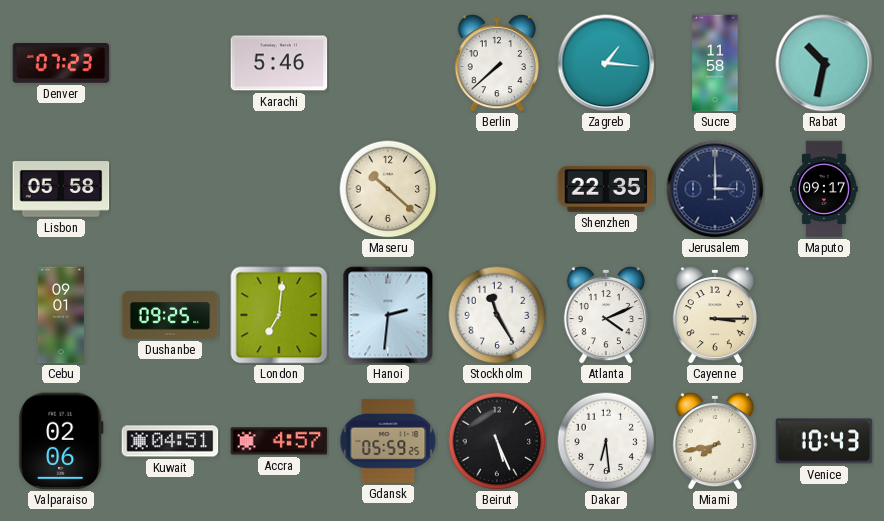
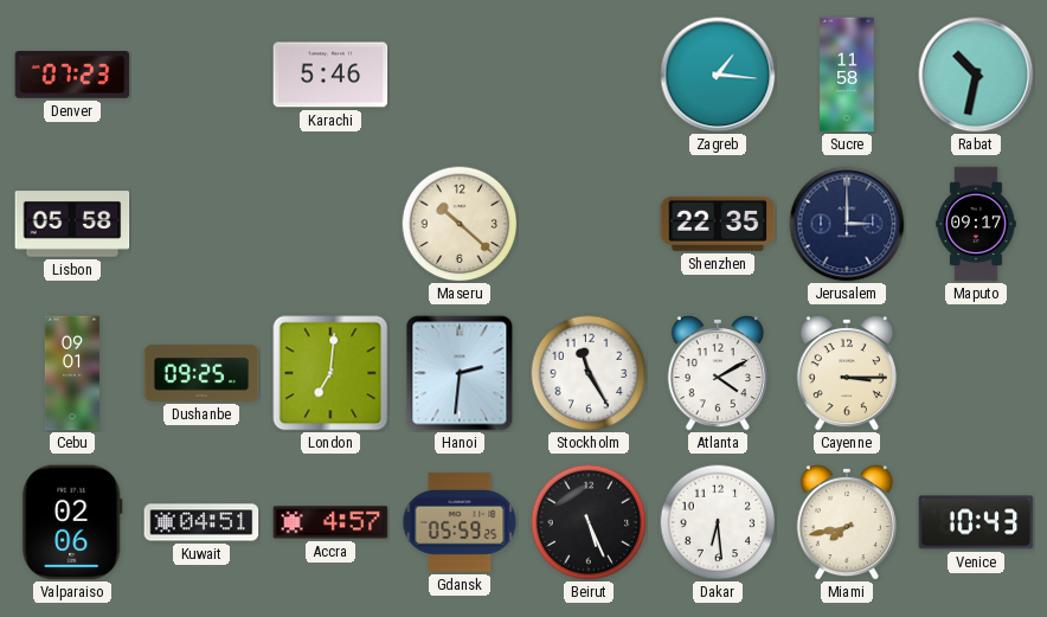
Berlin: 7:38 -> none (497, 63)
Atlanta: 4:11 -> 4:10 (718, 373)
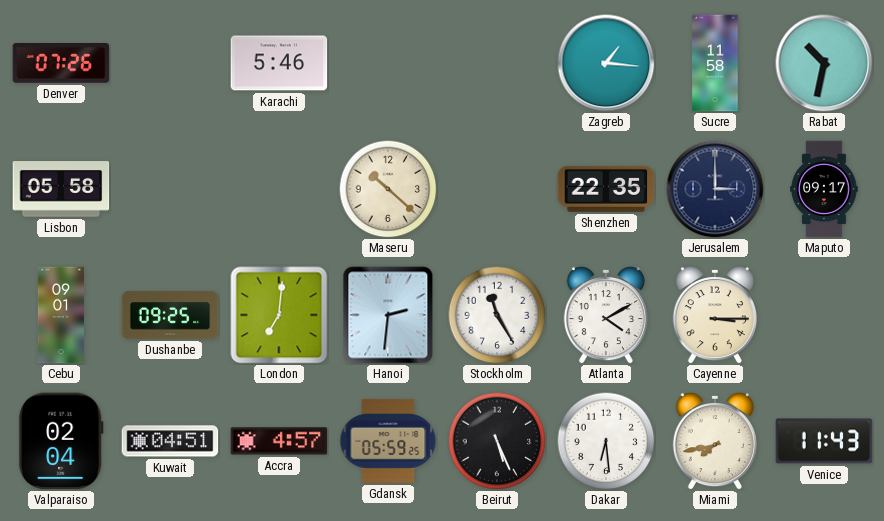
Denver: 07:23 -> 07:26 (61, 64)
Valparaiso: 02:06 -> 02:04 (61, 441)
Venice: 10:43 -> 11:43 (824, 441)
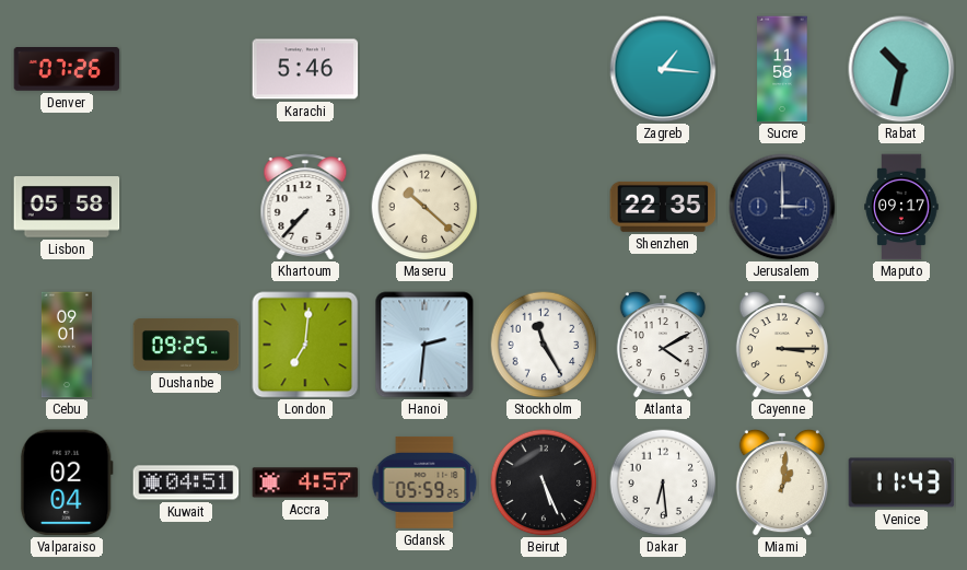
Khartoum: none -> 7:37 (305, 207)
Miami: 7:43 -> 1:01 (782, 482)
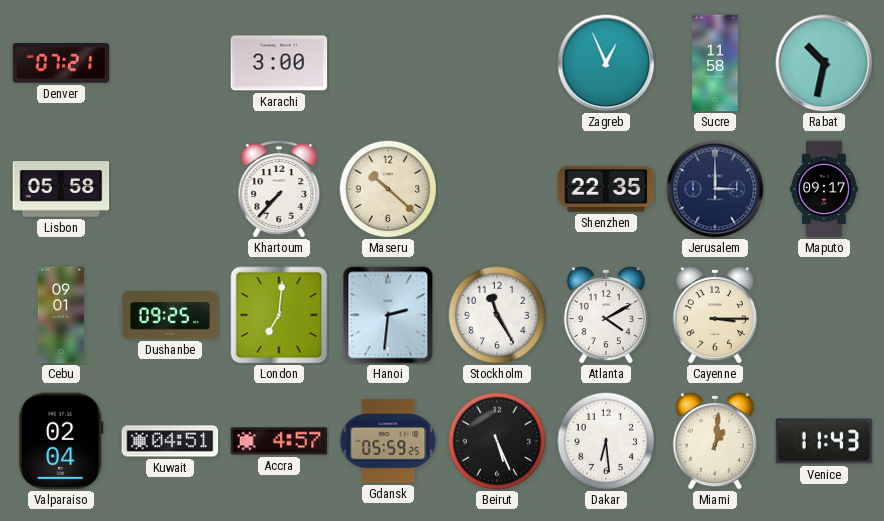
Denver: 07:26 -> 07:21 (61, 64)
Karachi: 5:46 -> 3:00 (279, 63)
Zagreb: 1:16 -> 12:56 (606, 63)
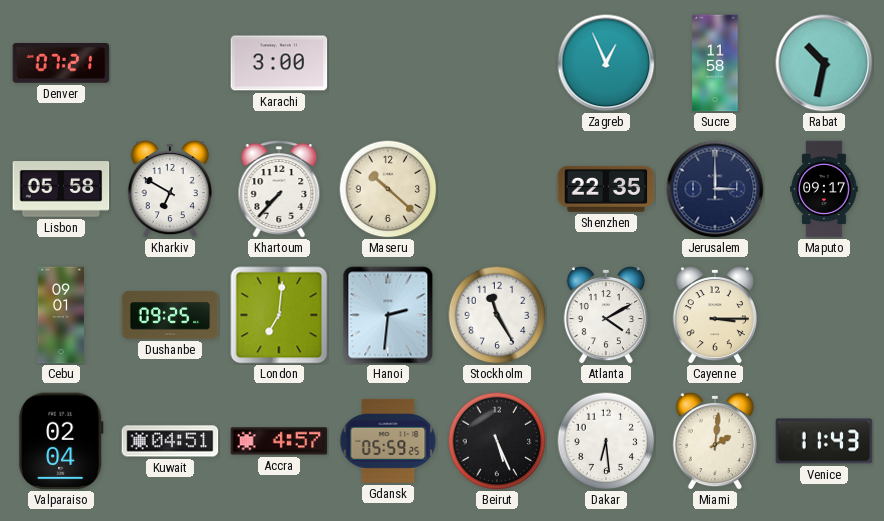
Kharkiv: none -> 6:50 (170, 189)
Miami: 1:01 -> 2:01 (715, 441)
